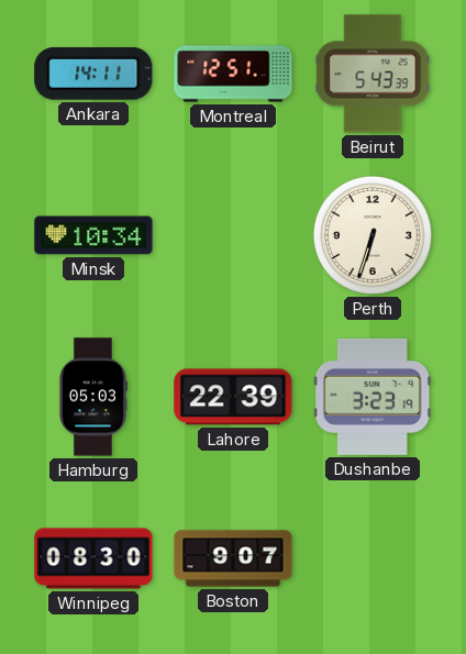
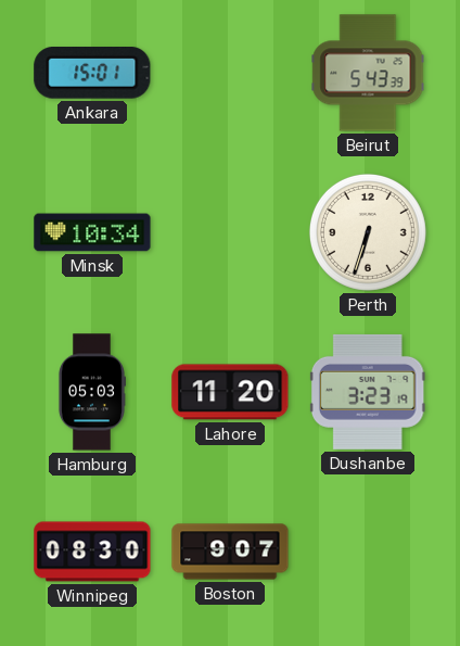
Ankara: 14:11 -> 15:01 (92, 74)
Montreal: 12:51 -> none (233, 74)
Lahore: 22:39 -> 11:20 (230, 392)
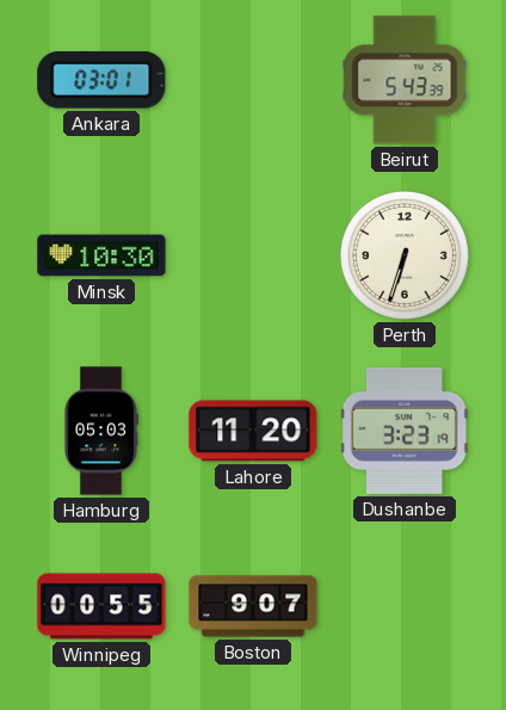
Ankara: 15:01 -> 03:01 (101, 81)
Minsk: 10:34 -> 10:30 (101, 255)
Winnipeg: 08:30 -> 00:55 (101, 606)
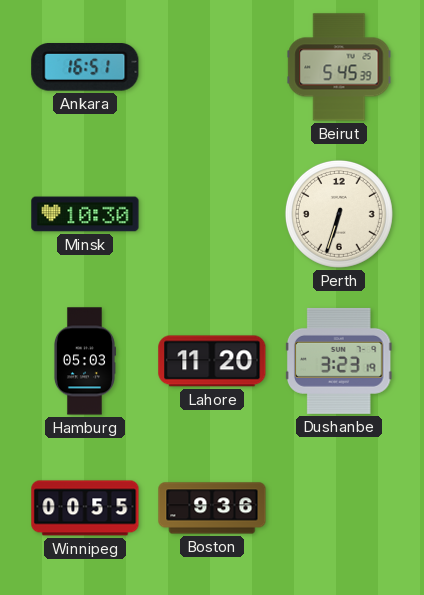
Ankara: 03:01 -> 16:51 (85, 68)
Beirut: 5:43 -> 5:45 (339, 67)
Boston: 9:07 -> 9:36 (212, 508)
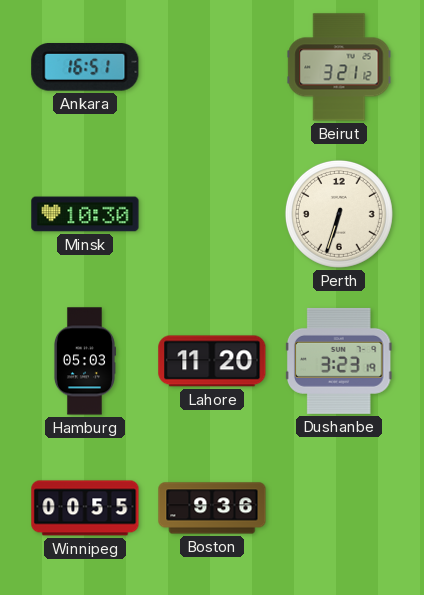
Beirut: 5:45 -> 3:21 (339, 67)
